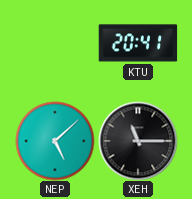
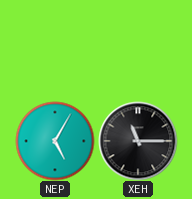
KTU: 20:41 -> none (138, 43)
NEP: 5:08 -> 5:05 (55, 141)
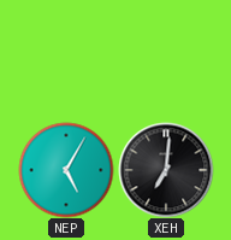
XEH: 11:15 -> 7:01 (166, 170)
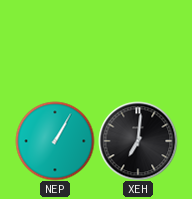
NEP: 5:05 -> 1:05 (55, 141)
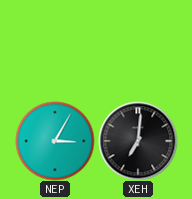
NEP: 1:05 -> 3:05 (55, 141)
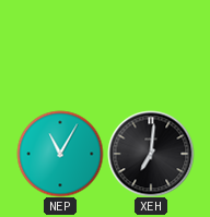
NEP: 3:05 -> 11:05 (60, 154)
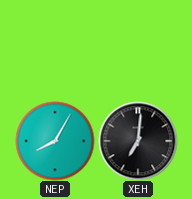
NEP: 11:05 -> 8:05 (55, 141)
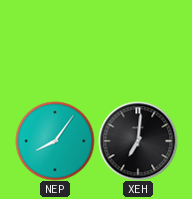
NEP: 8:05 -> 8:06 (55, 141)
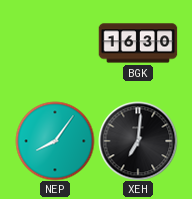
BGK: none -> 16:30 (138, 43)
